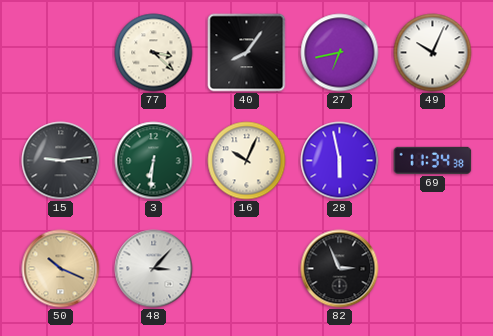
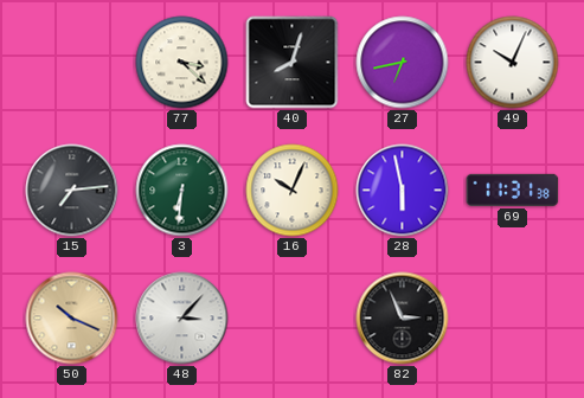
40: 8:06 -> 8:03 (293, 63)
15: 9:14 -> 7:14 (72, 191)
69: 11:34 -> 11:31 (513, 190)
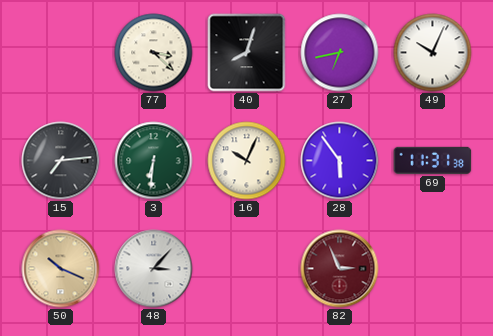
28: 5:58 -> 5:54 (340, 161)
82 dial: black -> burgundy (340, 269)
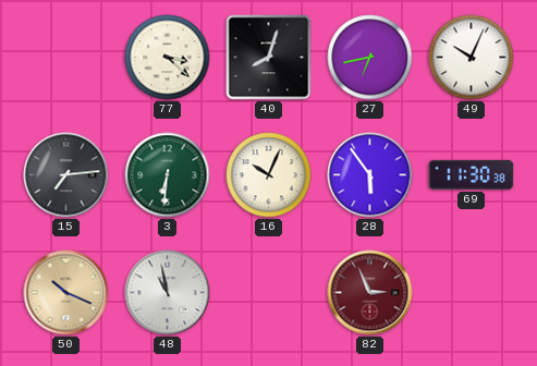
69: 11:31 -> 11:30 (472, 174)
48: 3:07 -> 10:58 (168, 293)
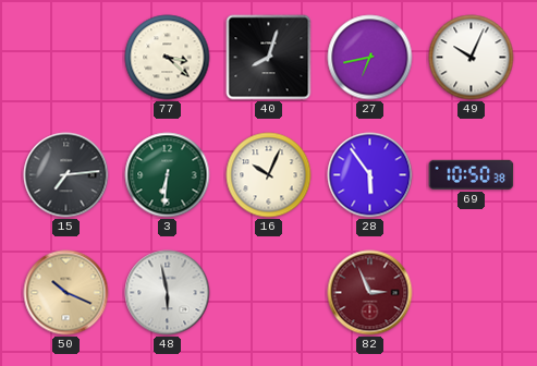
69: 11:30 -> 10:50 (472, 174)
48: 10:58 -> 5:58 (168, 293)
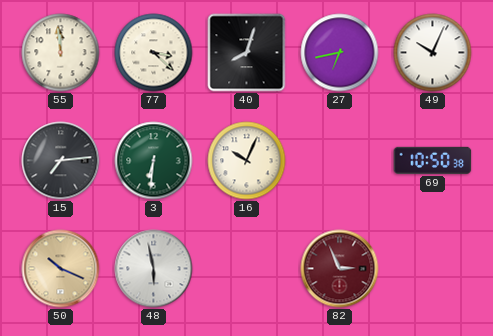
55: none -> 11:59 (61, 53)
28: 5:54 -> none (370, 175)
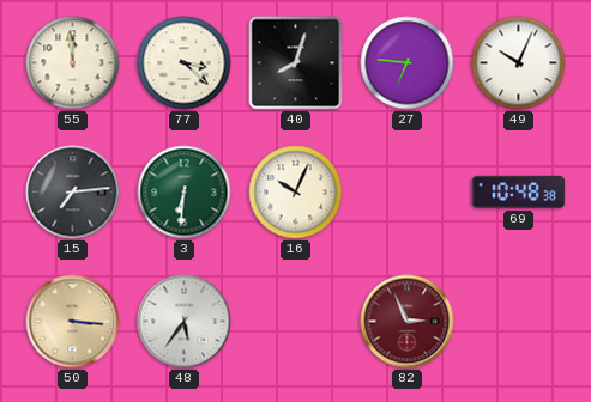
27: 6:43 -> 6:46 (408, 63)
69: 10:50 -> 10:48 (519, 191)
50: 10:19 -> 3:16 (73, 322)
48: 5:58 -> 5:36 (185, 322)
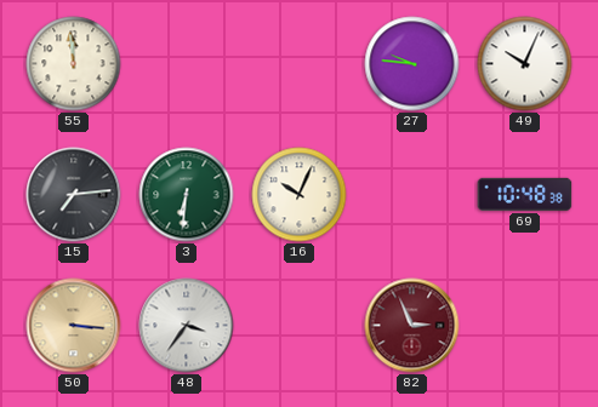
77: 3:22 -> none (185, 63)
40: 8:03 -> none (296, 63)
27: 6:46 -> 9:46 (412, 64)
48: 5:36 -> 3:36 (187, 326)
